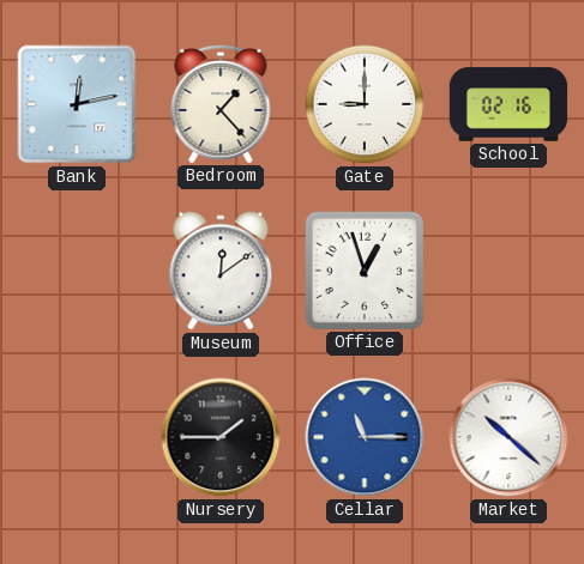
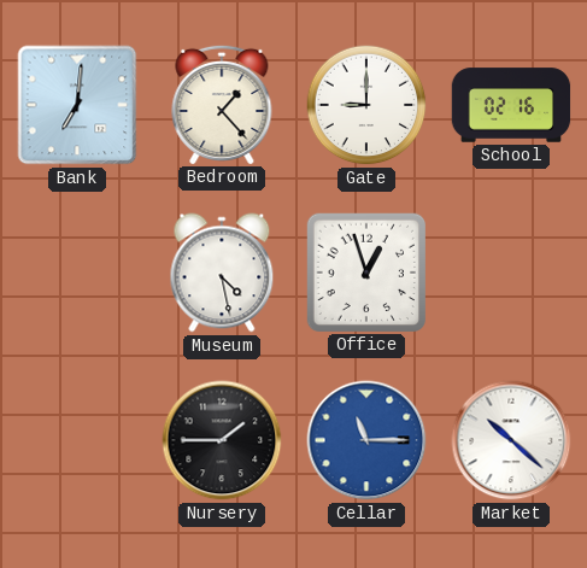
Bank: 12:13 -> 7:01 (77, 105)
Museum: 12:09 -> 4:28 (222, 273)
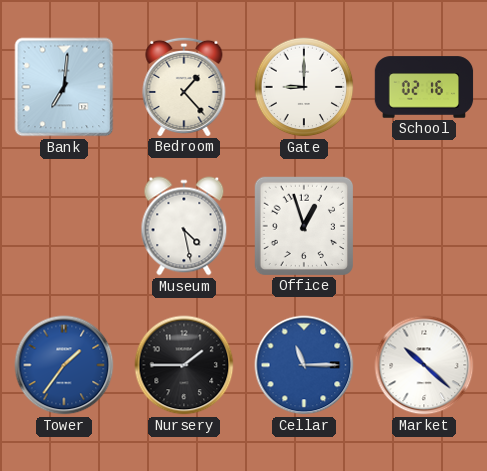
Tower: none -> 1:36 (64, 365)
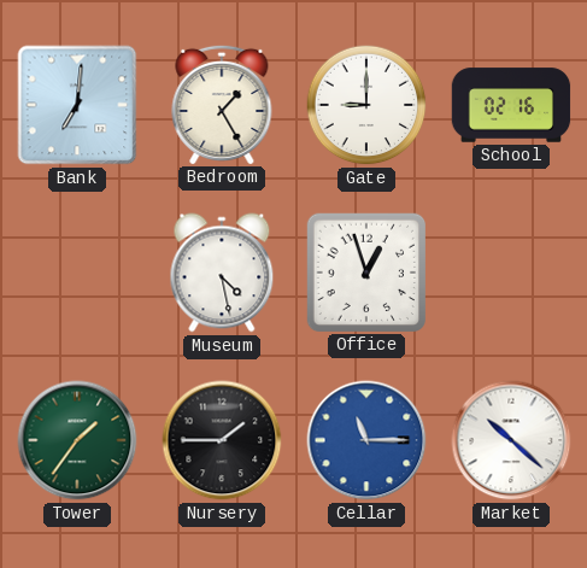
Bedroom: 1:23 -> 1:25 (222, 104)
Tower dial: blue -> green (77, 440)
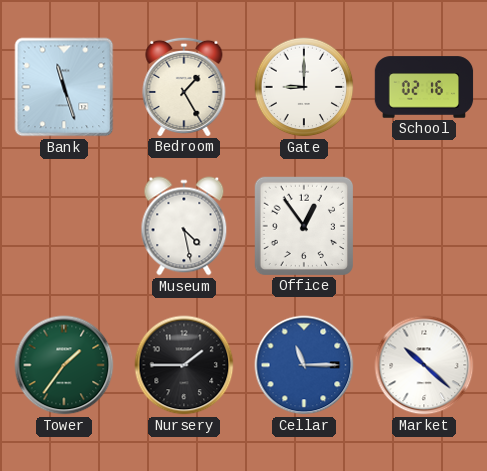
Bank: 7:01 -> 11:27 (64, 87)
Office: 12:57 -> 12:54 (303, 225)
